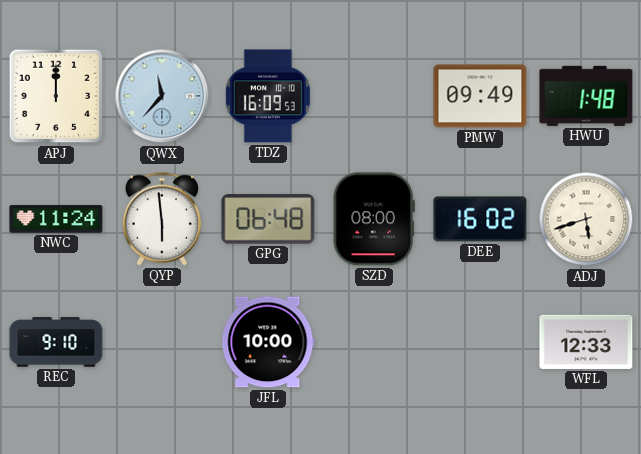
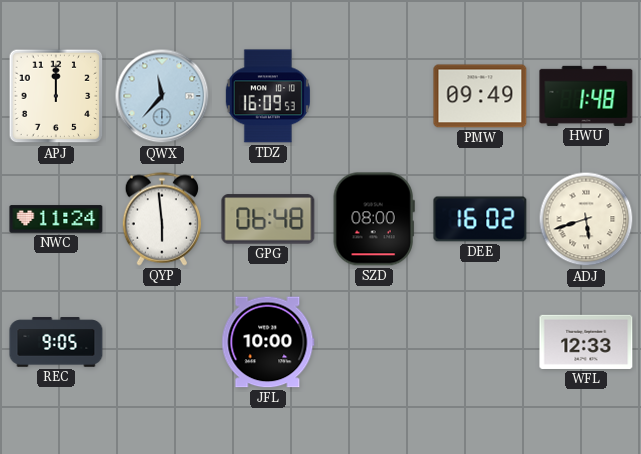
REC: 9:10 -> 9:05 (56, 342)
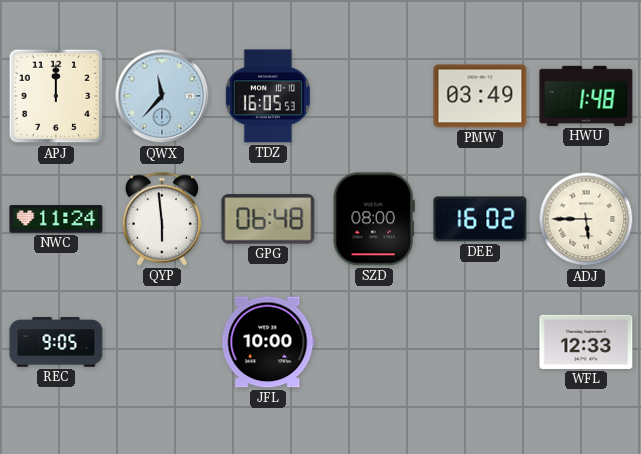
TDZ: 16:09 -> 16:05 (268, 96)
PMW: 09:49 -> 03:49 (480, 96)
ADJ: 5:42 -> 5:45 (586, 219)
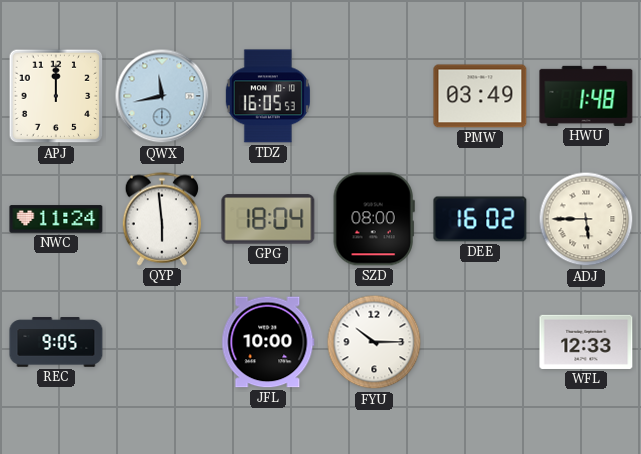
QWX: 11:37 -> 11:43 (162, 96)
GPG: 06:48 -> 18:04 (268, 219)
FYU: none -> 10:15 (374, 342)
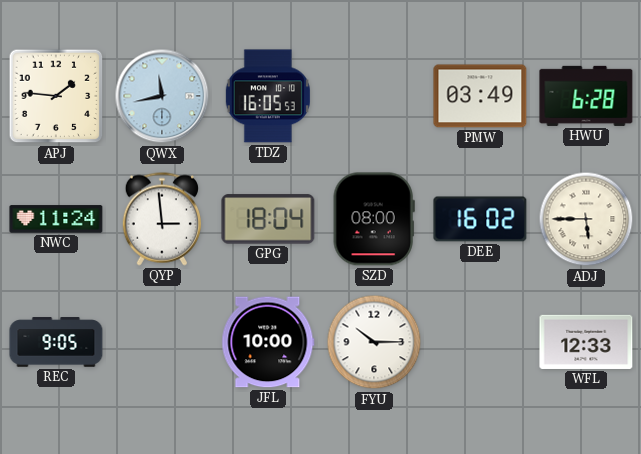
APJ: 12:00 -> 1:46 (56, 96)
HWU: 1:48 -> 6:28 (586, 96)
QYP: 5:59 -> 2:59 (161, 219)
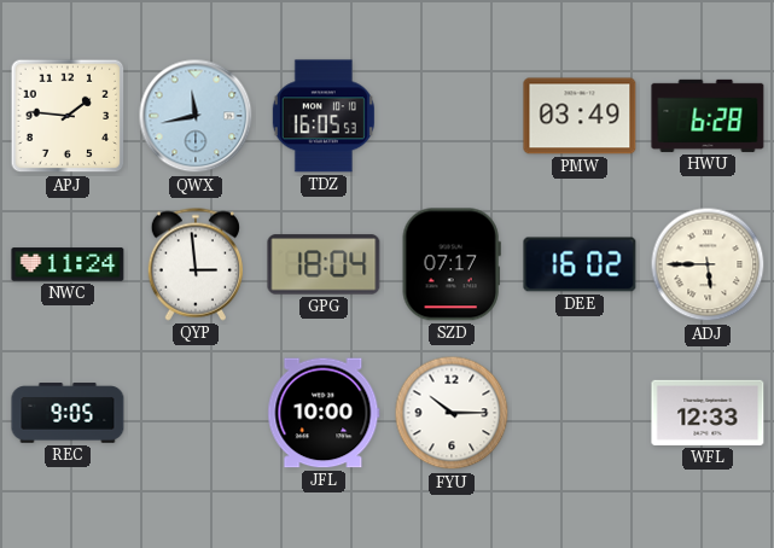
SZD: 08:00 -> 07:17 (452, 264)
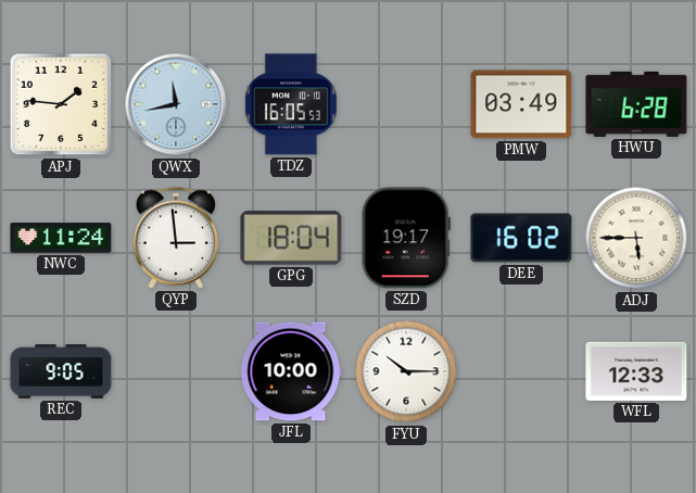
SZD: 07:17 -> 19:17 (406, 238)
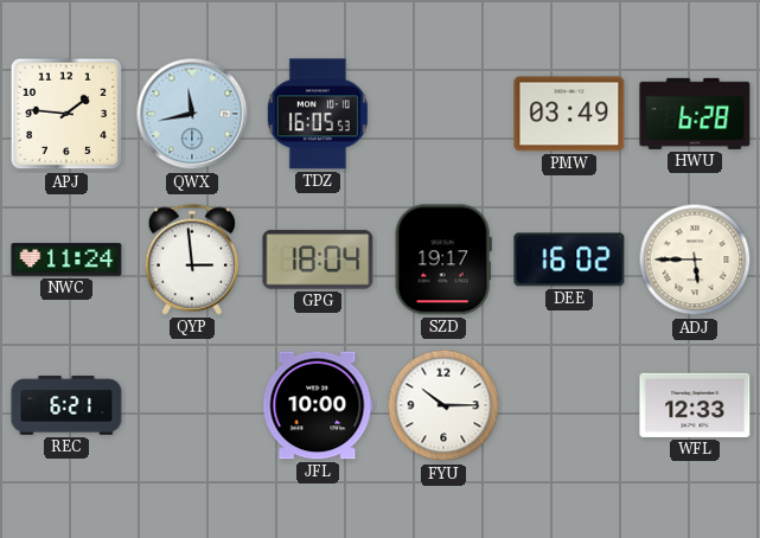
REC: 9:05 -> 6:21 (66, 405)
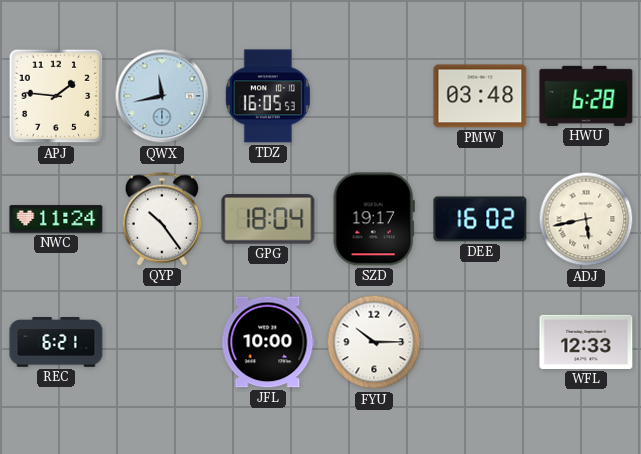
PMW: 03:49 -> 03:48 (480, 96)
QYP: 2:59 -> 10:24 (161, 219)
ADJ: 5:45 -> 5:43 (586, 219)
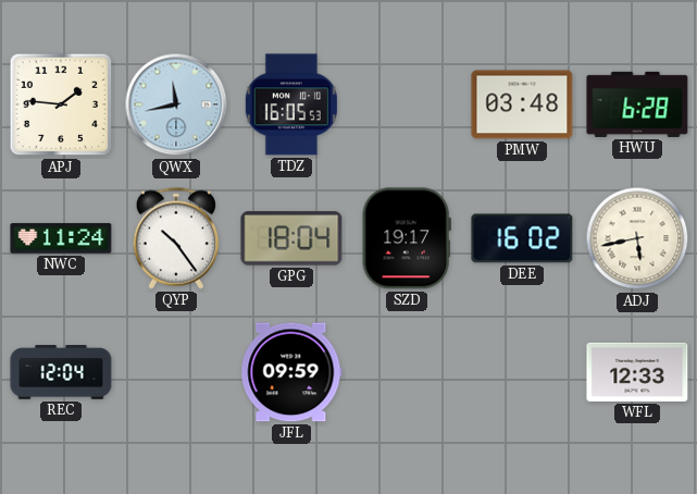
REC: 6:21 -> 12:04 (61, 372)
JFL: 10:00 -> 09:59 (291, 372)
FYU: 10:15 -> none (374, 342)
